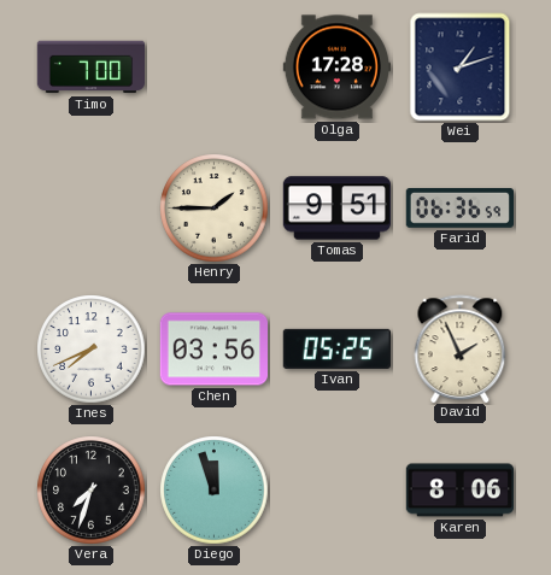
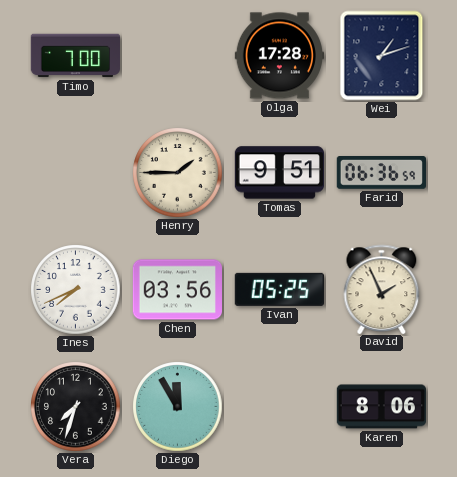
Diego: 11:57 -> 11:55 (178, 407)
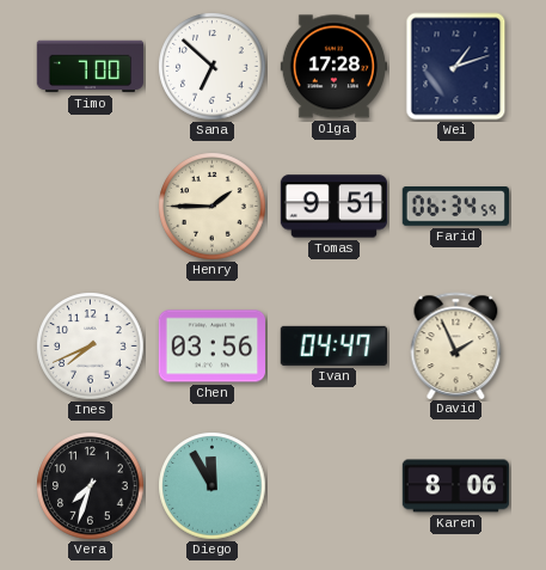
Sana: none -> 6:52 (213, 67)
Farid: 06:36 -> 06:34 (455, 207)
Ivan: 05:25 -> 04:47 (333, 345)
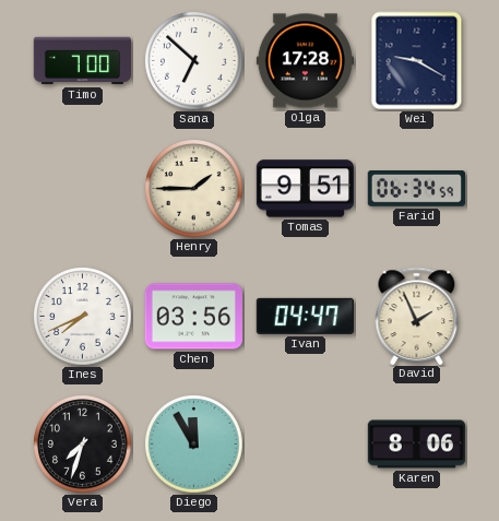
Wei: 1:12 -> 9:20 (417, 61)
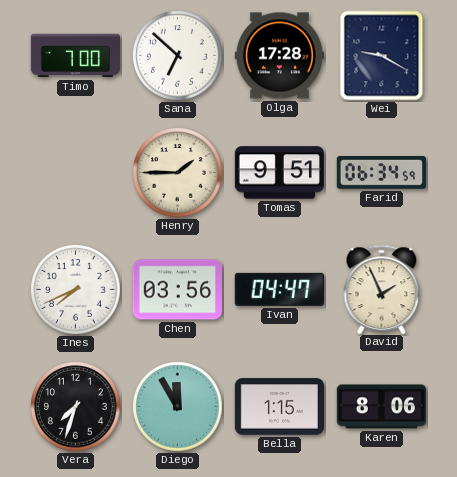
Bella: none -> 1:15 (279, 407)
